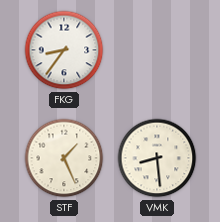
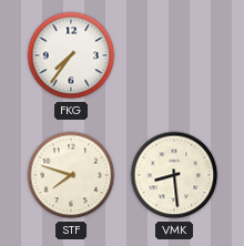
FKG: 8:36 -> 7:36 (71, 55)
STF: 1:26 -> 7:48 (71, 175)
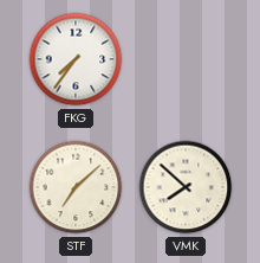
STF: 7:48 -> 7:08 (76, 187)
VMK: 8:29 -> 7:52 (186, 187)
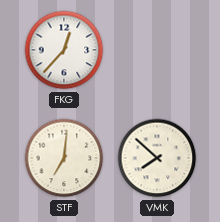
FKG: 7:36 -> 12:37 (64, 50)
STF: 7:08 -> 7:01 (64, 158)
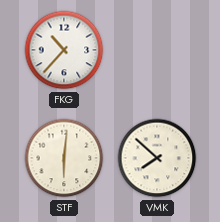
FKG: 12:37 -> 10:37 (64, 50)
STF: 7:01 -> 6:01 (64, 158)
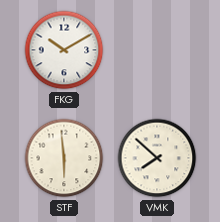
FKG: 10:37 -> 10:10 (64, 50)
STF: 6:01 -> 5:59 (64, 158)
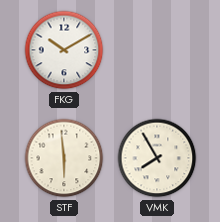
VMK: 7:52 -> 7:55 (157, 158)
